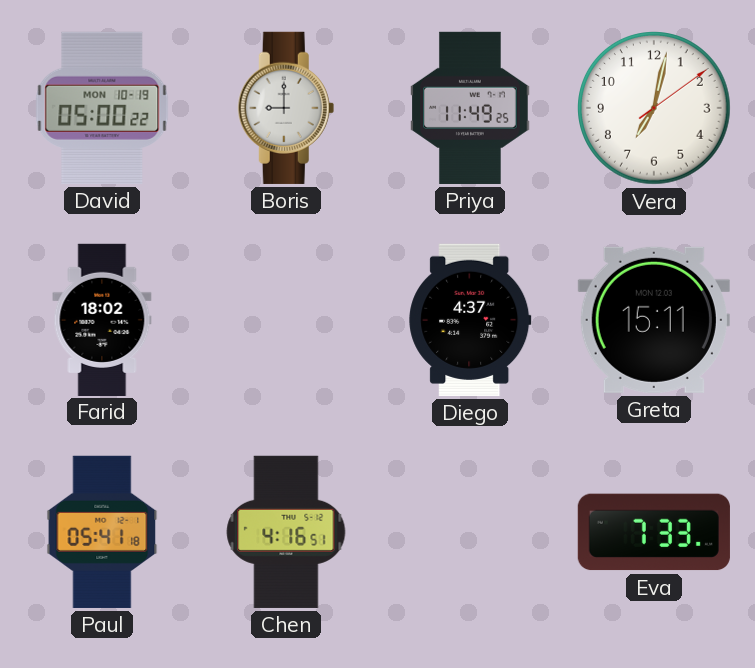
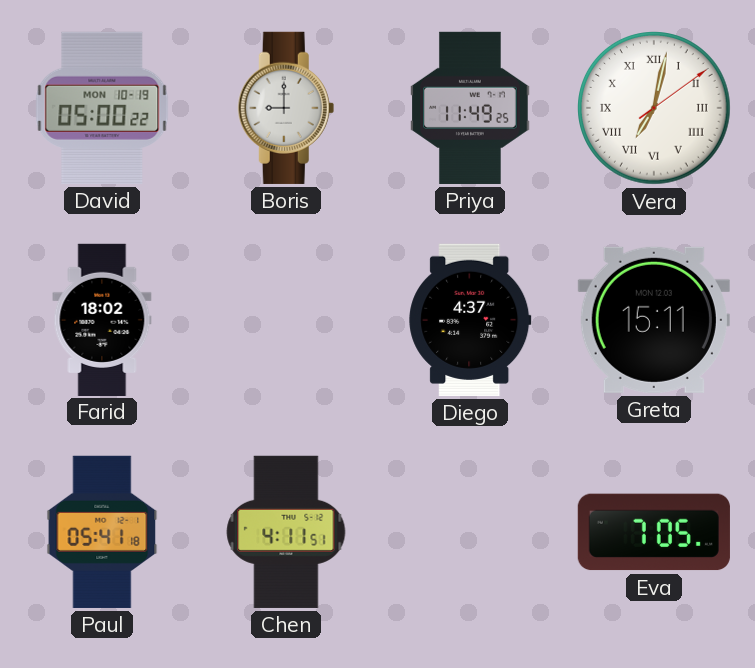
Vera numerals: Arabic -> Roman (655, 109)
Chen: 4:16 -> 4:11 (286, 532)
Eva: 7:33 -> 7:05 (654, 532)
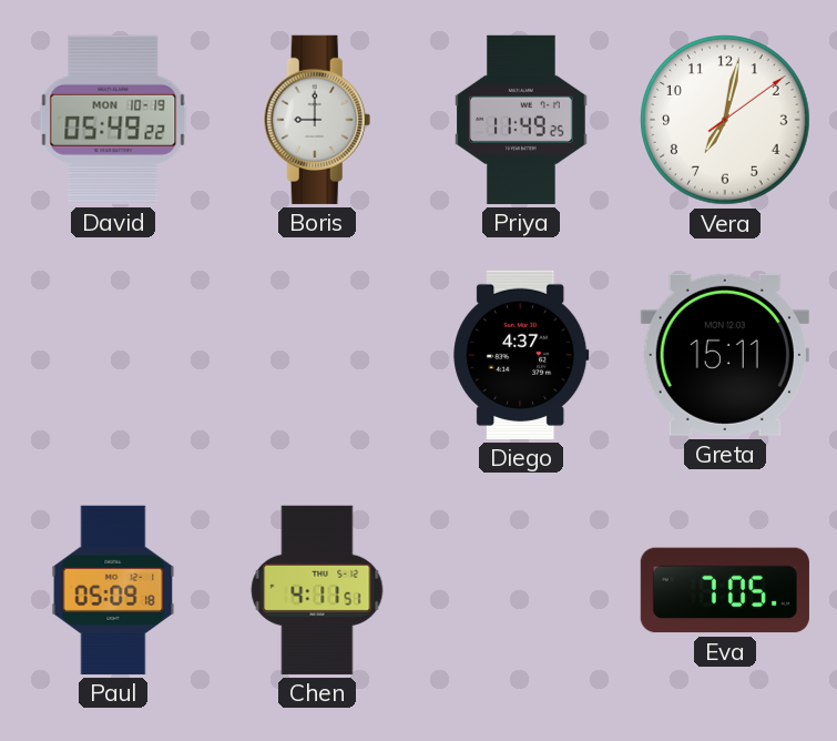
David: 05:00 -> 05:49 (113, 120)
Vera numerals: Roman -> Arabic (726, 121)
Farid: 18:02 -> none (102, 319)
Paul: 05:41 -> 05:09 (113, 590)
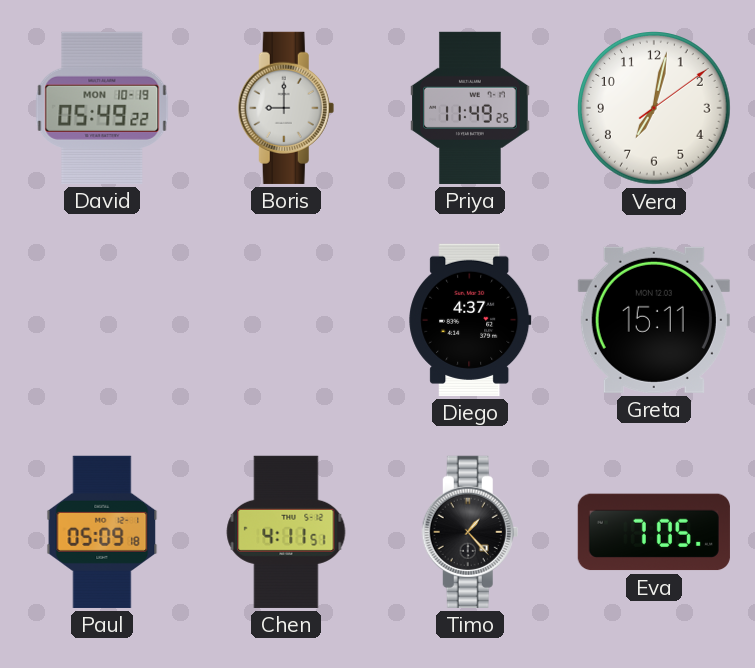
Timo: none -> 1:23 (470, 532)
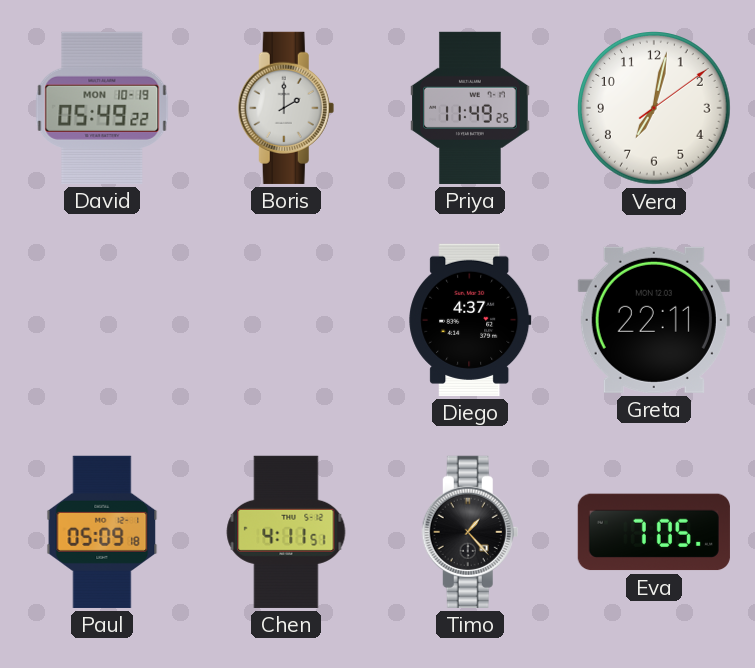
Boris: 9:00 -> 2:00 (286, 108)
Greta: 15:11 -> 22:11 (654, 320)
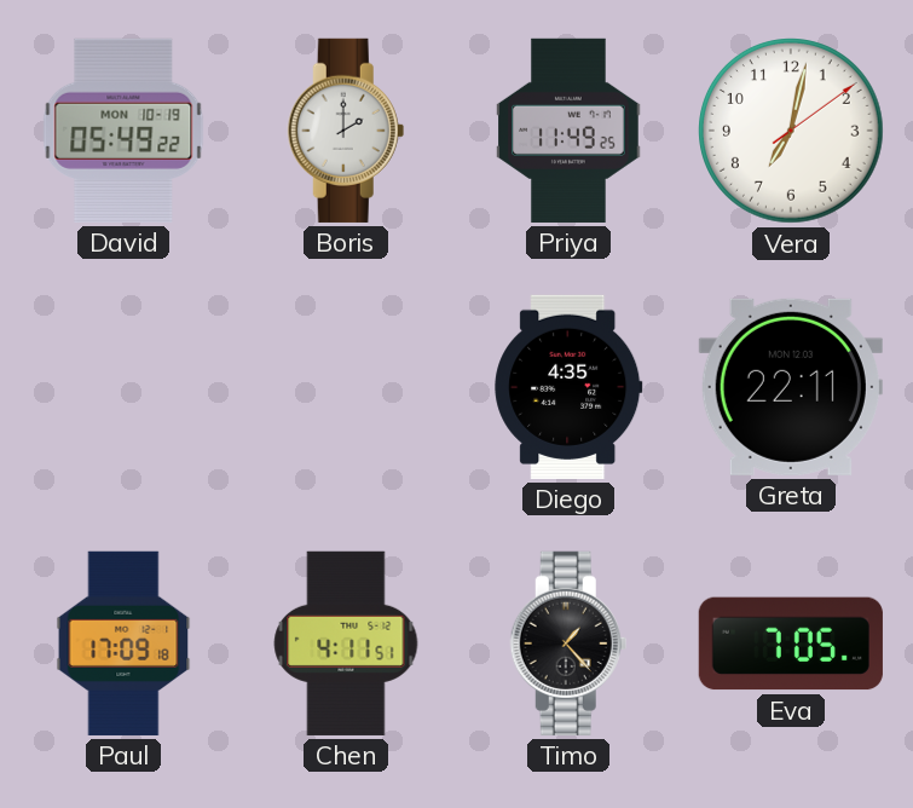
Diego: 4:37 -> 4:35 (568, 387)
Paul: 05:09 -> 17:09 (123, 643)
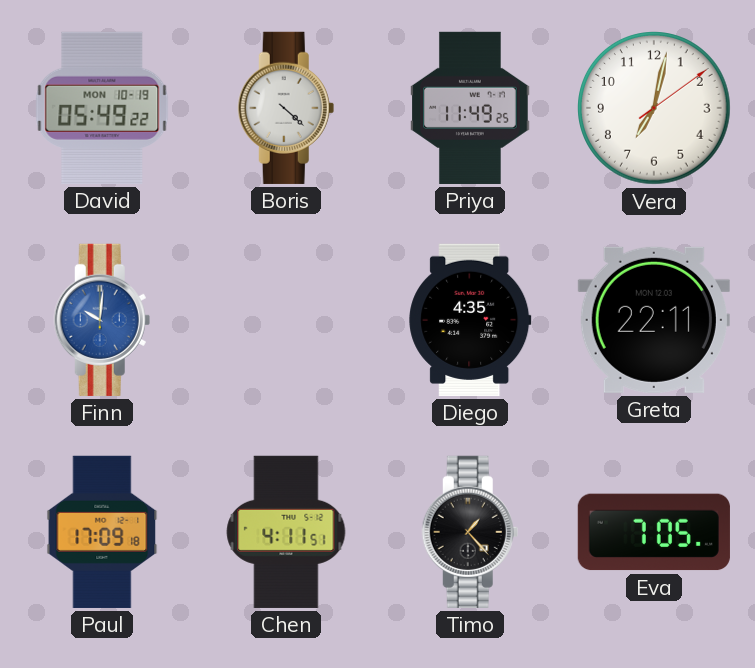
Boris: 2:00 -> 4:22 (286, 108)
Finn: none -> 10:01 (102, 320)
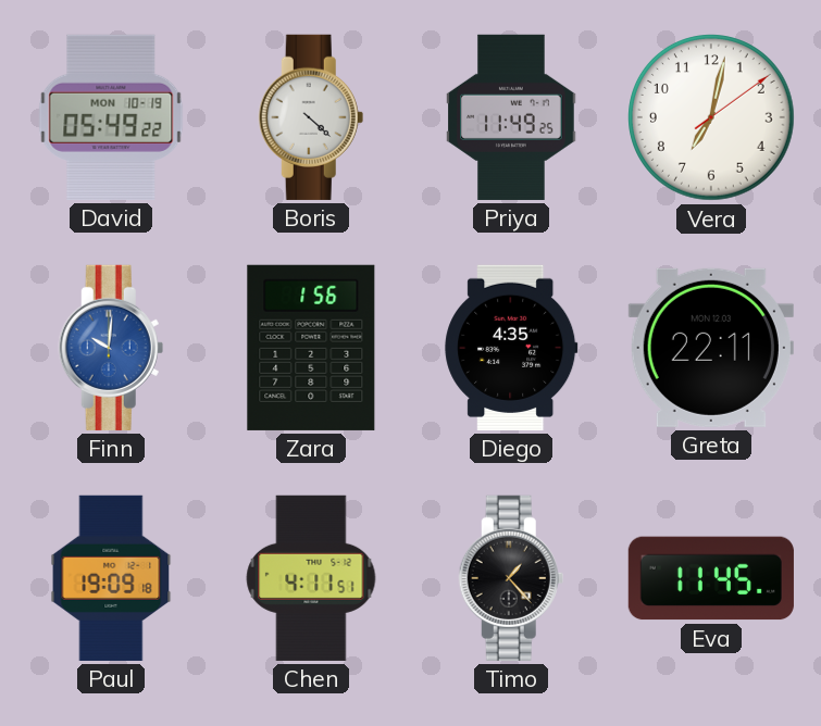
Zara: none -> 1:56 (311, 348)
Paul: 17:09 -> 19:09 (111, 578)
Eva: 7:05 -> 11:45 (711, 578)
